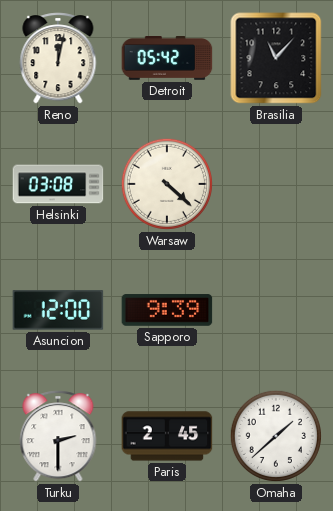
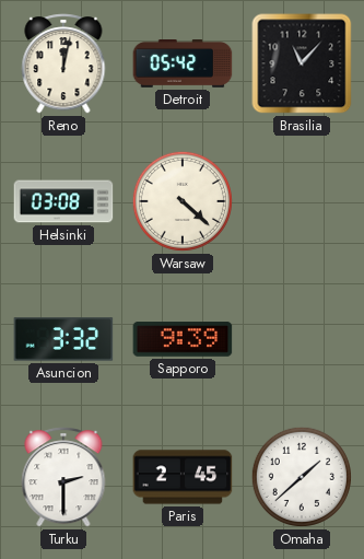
Asuncion: 12:00 -> 3:32 (63, 339)
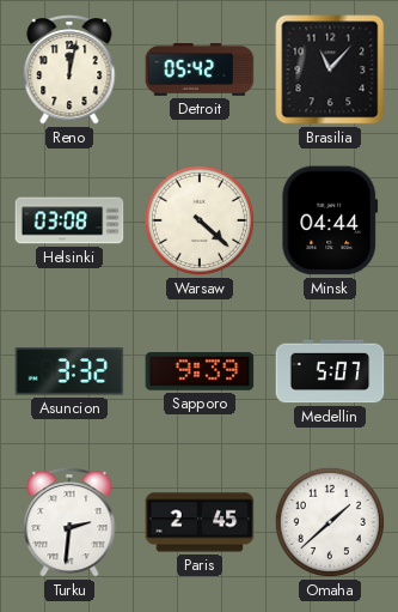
Minsk: none -> 04:44 (330, 220)
Medellin: none -> 5:07 (330, 371)
Turku: 2:30 -> 2:31 (69, 522)
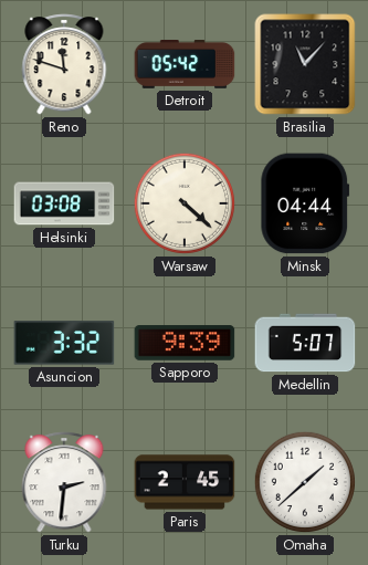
Reno: 12:02 -> 11:48 (64, 64)
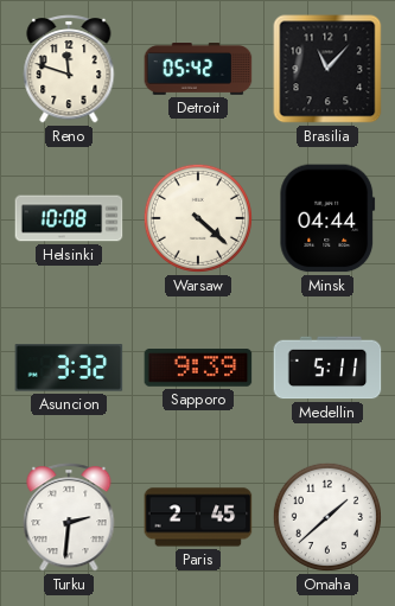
Helsinki: 03:08 -> 10:08 (69, 218)
Medellin: 5:07 -> 5:11 (327, 368)
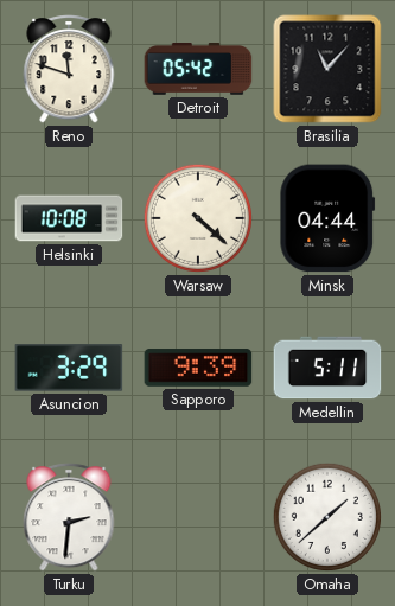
Asuncion: 3:32 -> 3:29 (69, 368)
Paris: 2:45 -> none (198, 517)
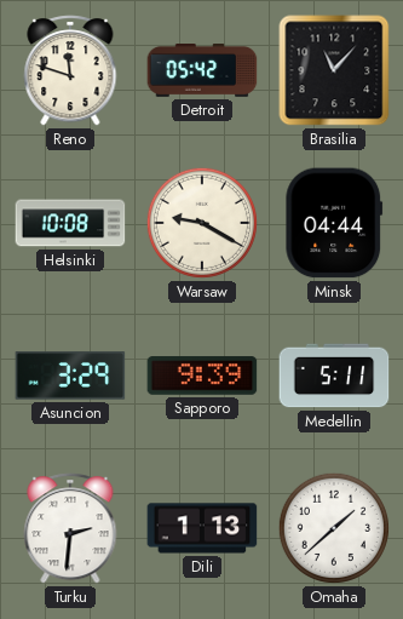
Warsaw: 4:22 -> 9:20 (202, 223)
Dili: none -> 1:13 (202, 528)
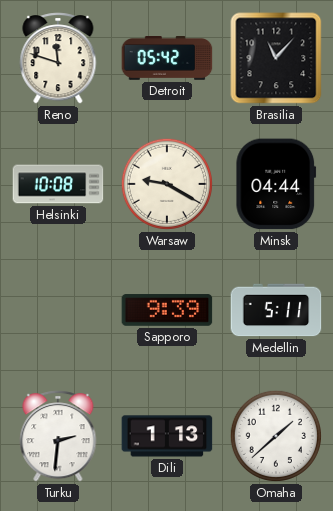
Asuncion: 3:29 -> none (70, 376)
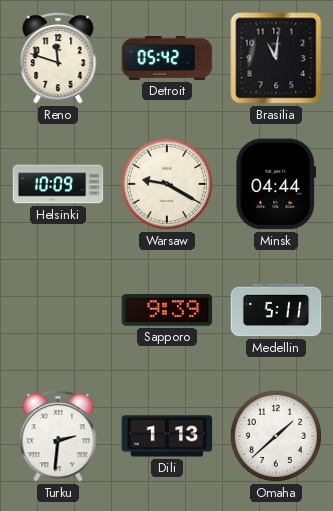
Brasilia: 11:07 -> 11:01 (276, 58)
Helsinki: 10:08 -> 10:09 (58, 184)
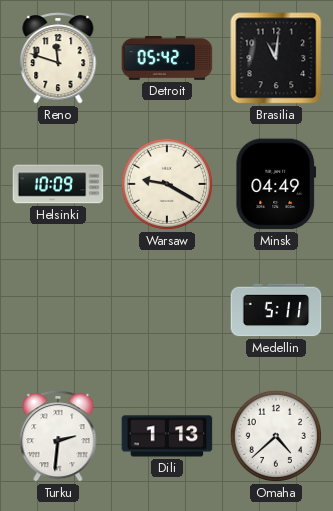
Minsk: 04:44 -> 04:49 (276, 184)
Sapporo: 9:39 -> none (167, 310)
Omaha: 1:38 -> 4:38 (276, 436)
